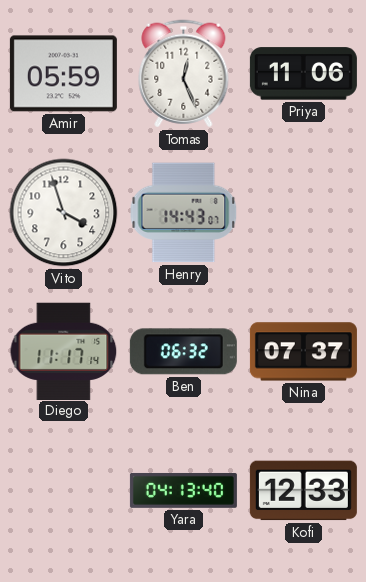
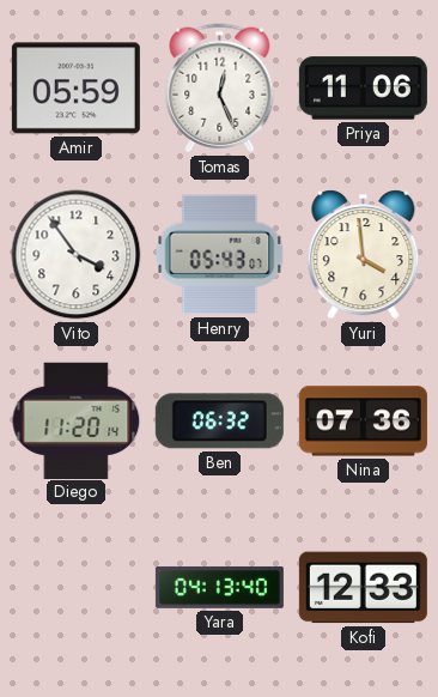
Vito: 3:57 -> 3:54 (77, 255)
Henry: 14:43 -> 05:43 (220, 255)
Yuri: none -> 3:59 (364, 255)
Diego: 11:17 -> 11:20 (77, 420)
Nina: 07:37 -> 07:36 (363, 422)
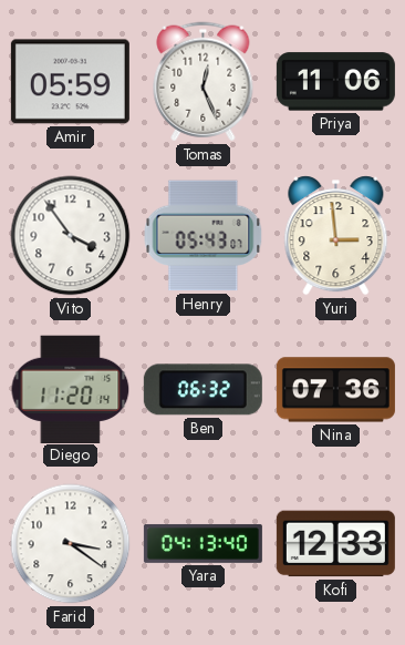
Yuri: 3:59 -> 2:59 (336, 236)
Farid: none -> 3:21 (71, 544)
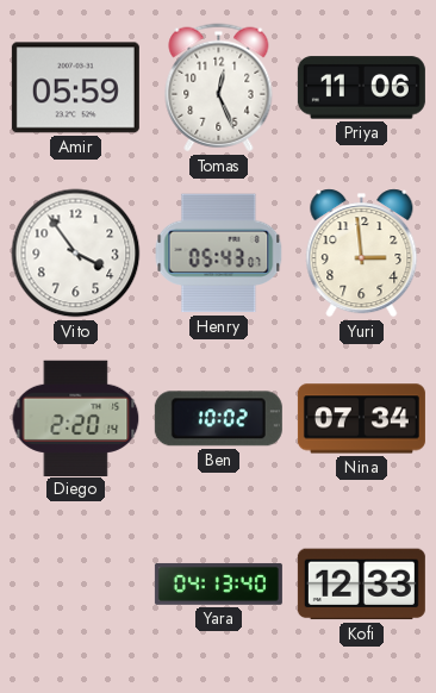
Diego: 11:20 -> 2:20 (76, 418)
Ben: 06:32 -> 10:02 (218, 419)
Nina: 07:36 -> 07:34 (361, 419)
Farid: 3:21 -> none (71, 544)
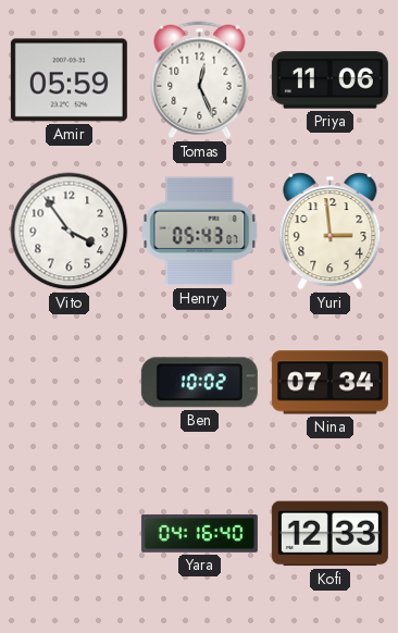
Diego: 2:20 -> none (76, 418)
Yara: 04:13 -> 04:16 (199, 533)
